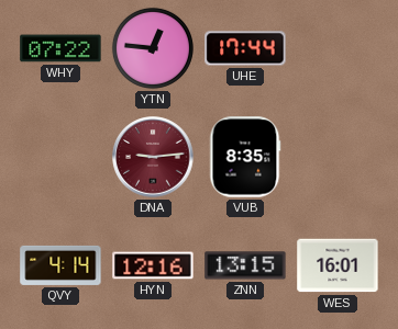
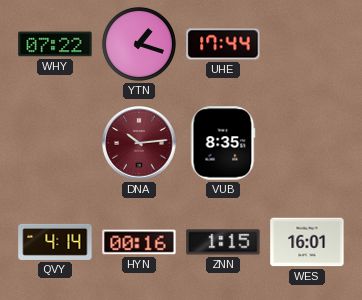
YTN: 12:46 -> 1:18 (139, 44)
DNA: 9:14 -> 10:14 (139, 143)
HYN: 12:16 -> 00:16 (139, 242)
ZNN: 13:15 -> 1:15 (223, 242)
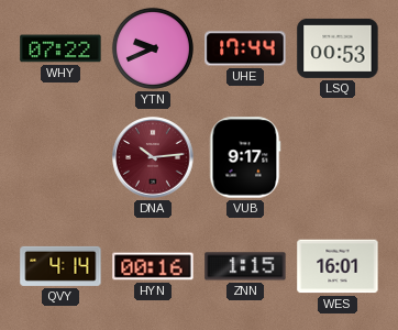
YTN: 1:18 -> 9:41 (153, 48)
LSQ: none -> 00:53 (338, 48)
VUB: 8:35 -> 9:17 (245, 157)
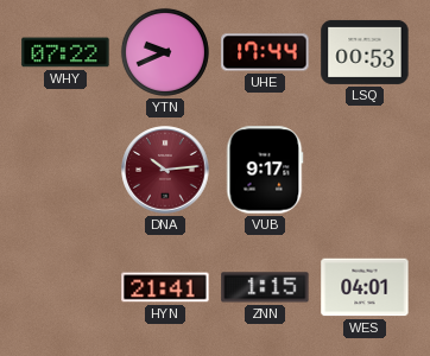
QVY: 4:14 -> none (60, 266)
HYN: 00:16 -> 21:41 (165, 287)
WES: 16:01 -> 04:01 (365, 287)
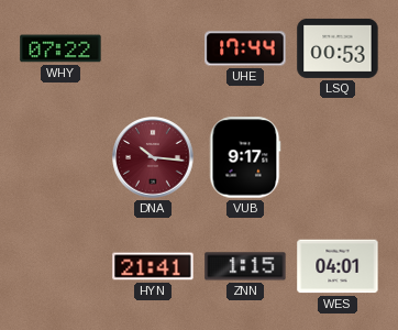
YTN: 9:41 -> none (165, 52)
DNA: 10:14 -> 10:16 (153, 157)
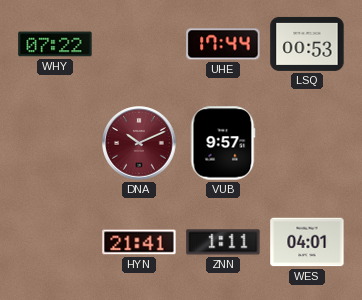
DNA: 10:16 -> 10:11 (139, 143)
VUB: 9:17 -> 9:57 (223, 143)
ZNN: 1:15 -> 1:11 (223, 242)
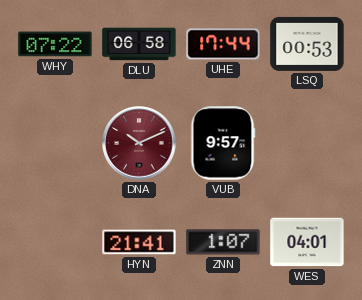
DLU: none -> 06:58 (139, 44)
ZNN: 1:11 -> 1:07 (223, 242)
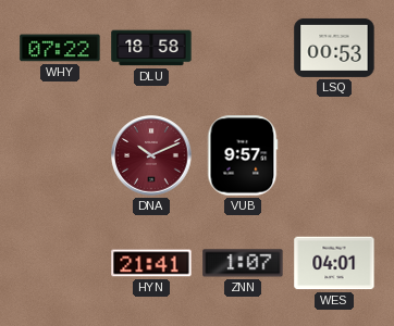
DLU: 06:58 -> 18:58 (151, 48)
UHE: 17:44 -> none (223, 44)
